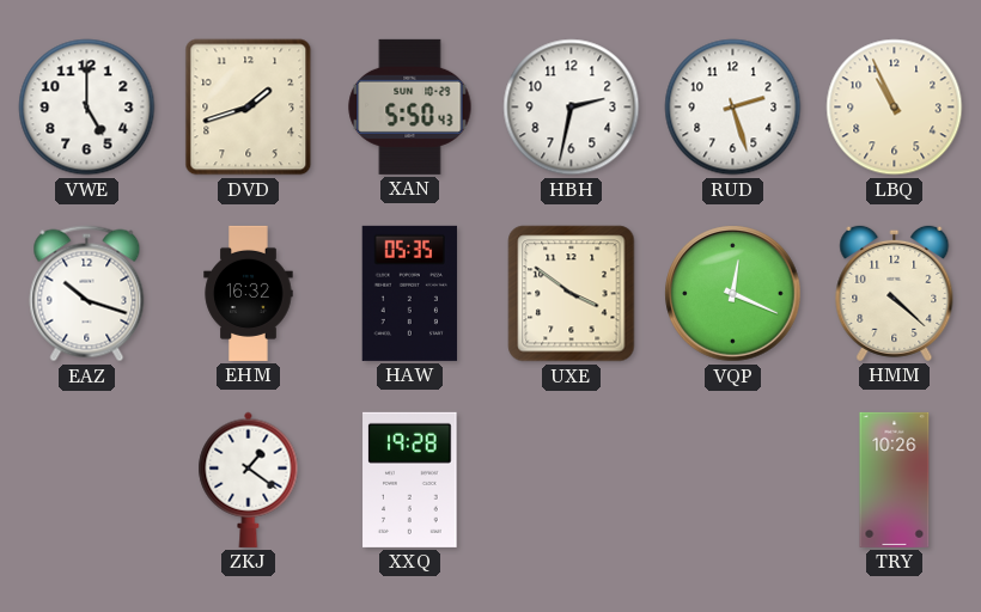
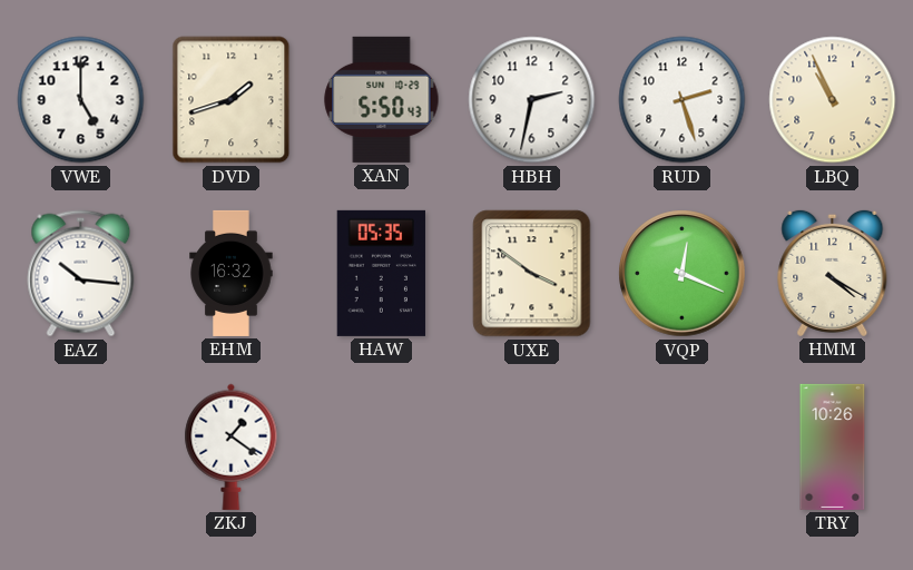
EAZ: 10:18 -> 10:16 (81, 274)
HMM: 4:22 -> 4:20 (833, 273)
XXQ: 19:28 -> none (410, 479)
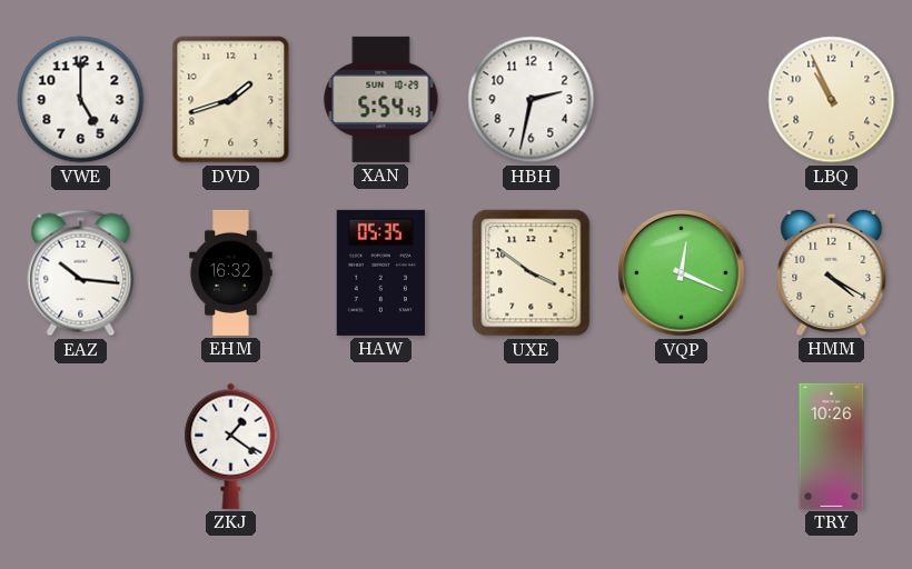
XAN: 5:50 -> 5:54 (381, 99)
RUD: 2:27 -> none (683, 100)
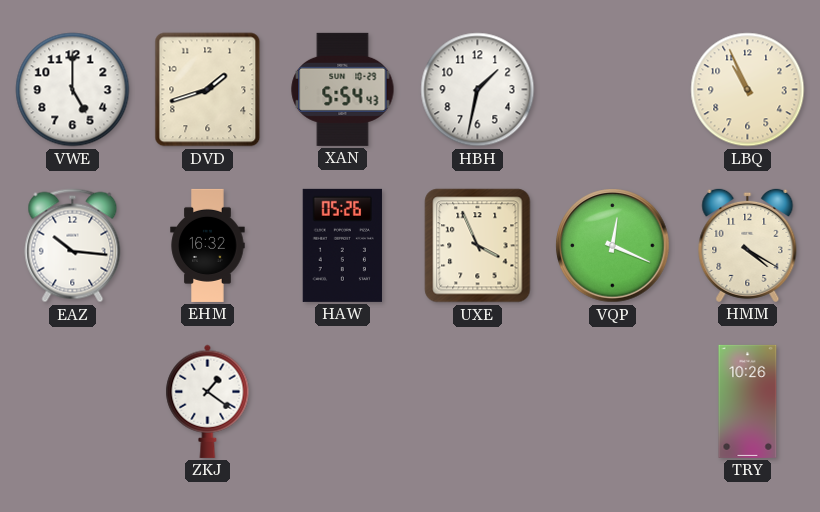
HBH: 2:32 -> 1:32 (478, 90)
HAW: 05:35 -> 05:26 (342, 245)
UXE: 3:51 -> 3:56 (478, 246)
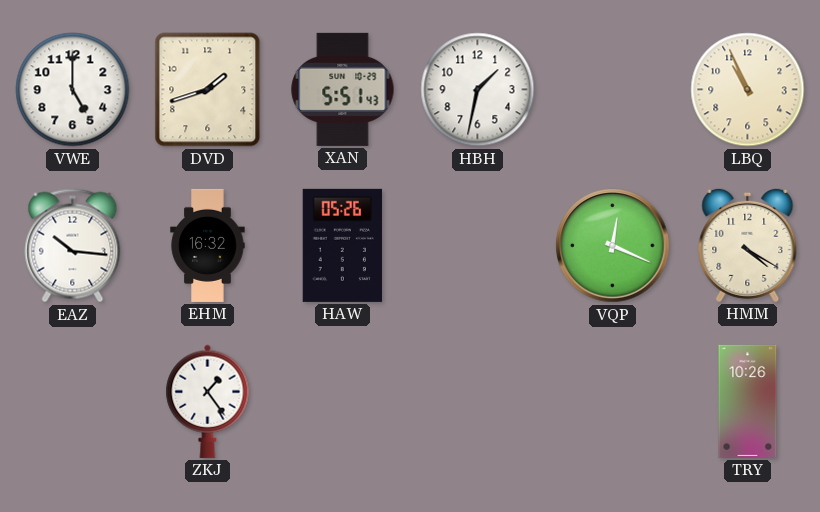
XAN: 5:54 -> 5:51 (343, 89)
UXE: 3:56 -> none (478, 246)
ZKJ: 1:21 -> 1:24 (208, 401)
